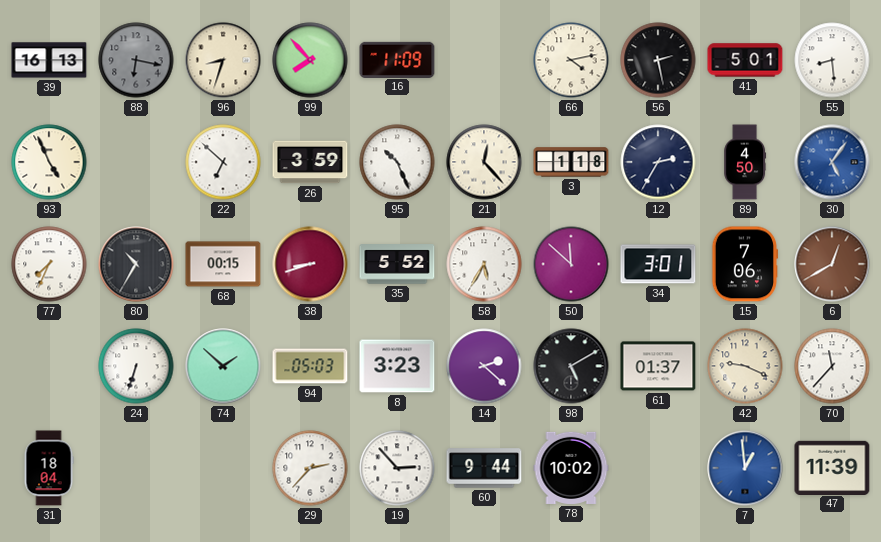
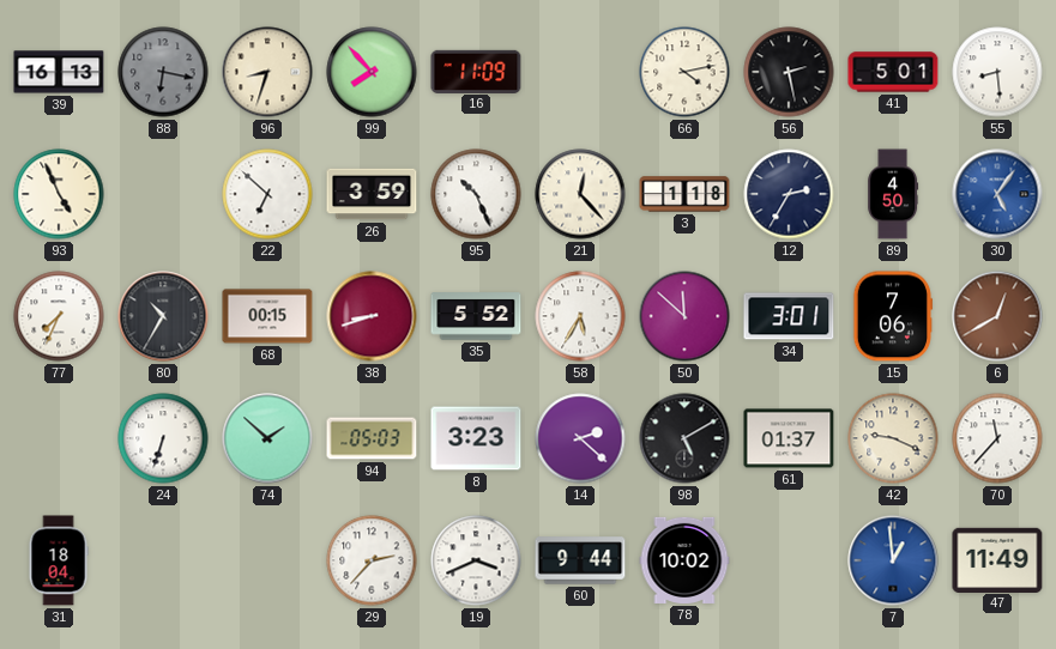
19: 2:53 -> 3:41 (476, 560)
47: 11:39 -> 11:49 (997, 559)
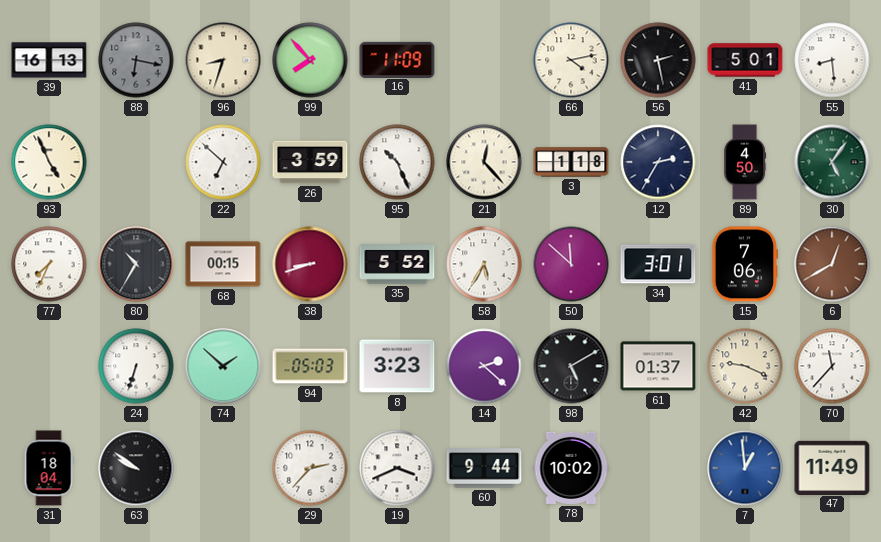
30 dial: blue -> green (832, 162)
63: none -> 9:51 (136, 468)
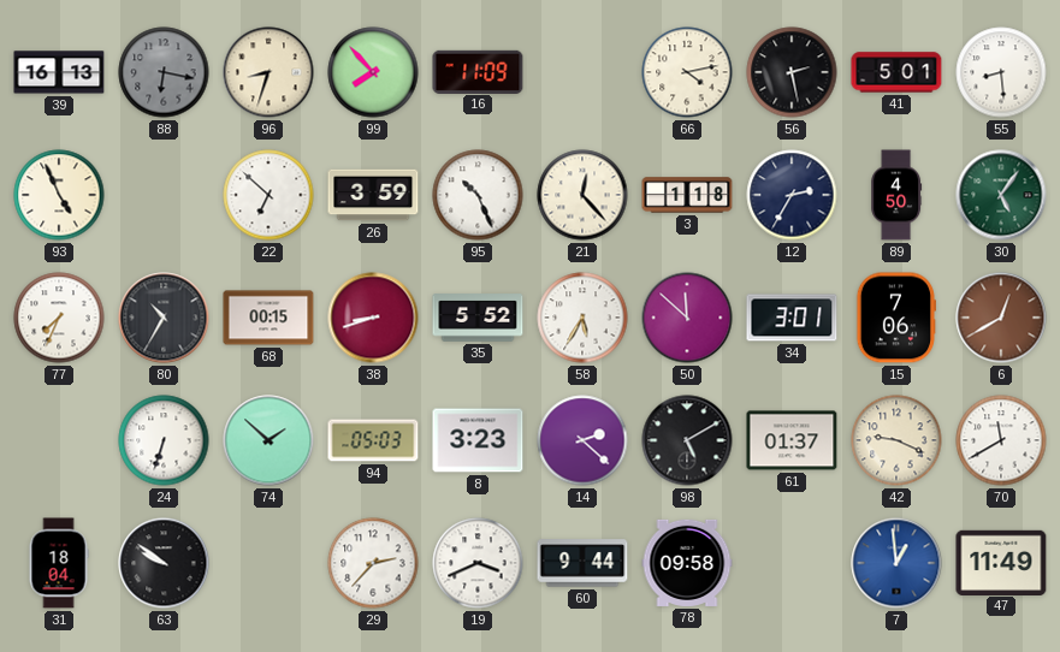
70: 11:37 -> 11:40 (1001, 440)
78: 10:02 -> 09:58 (687, 563)
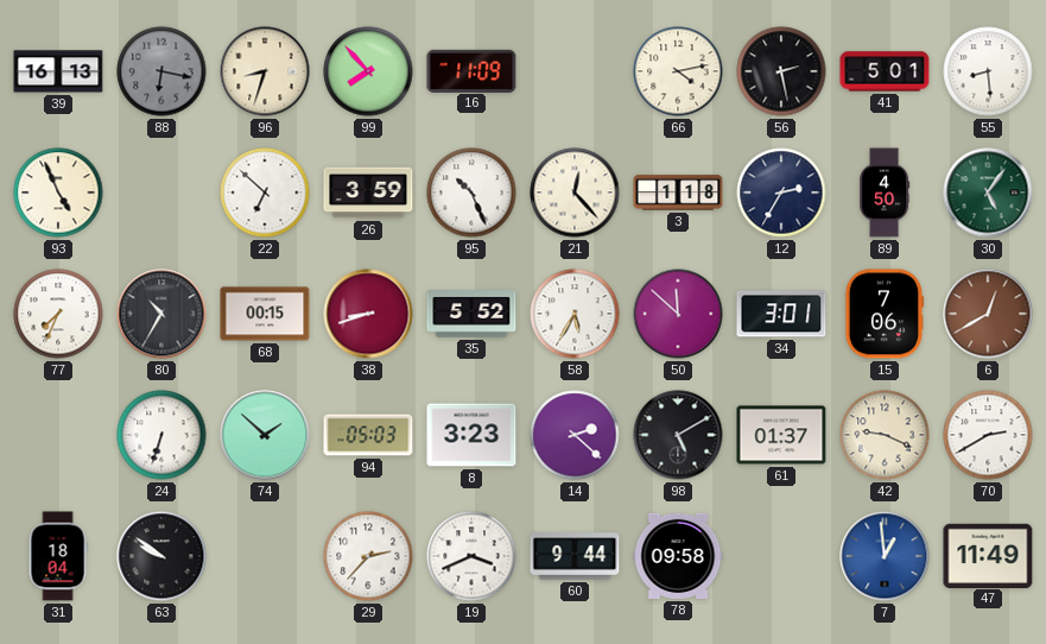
70: 11:40 -> 2:40 (988, 435)
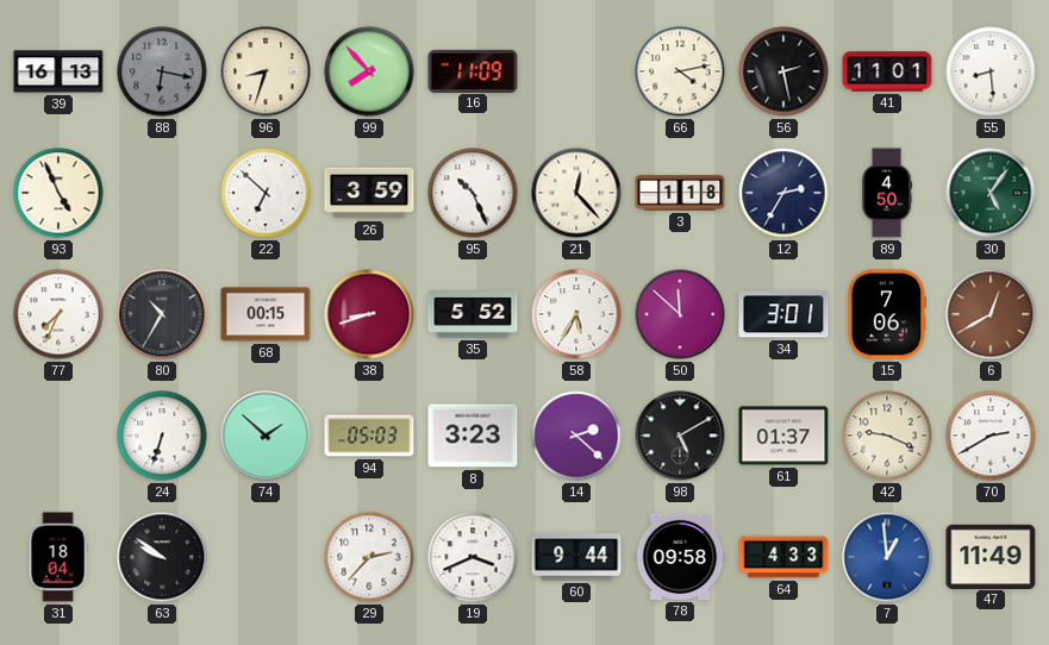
41: 5:01 -> 11:01 (887, 71)
64: none -> 4:33 (783, 557)
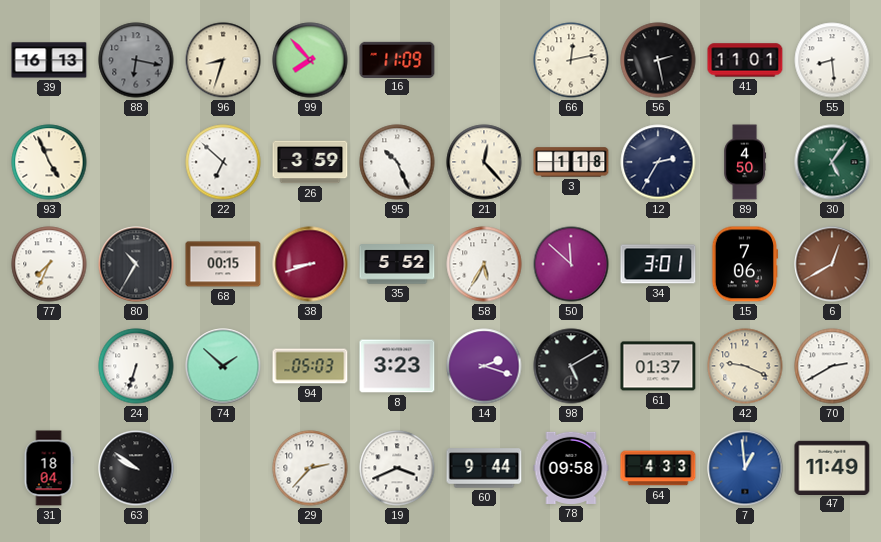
66: 4:13 -> 12:13 (571, 60)
14: 2:22 -> 2:18 (484, 366)
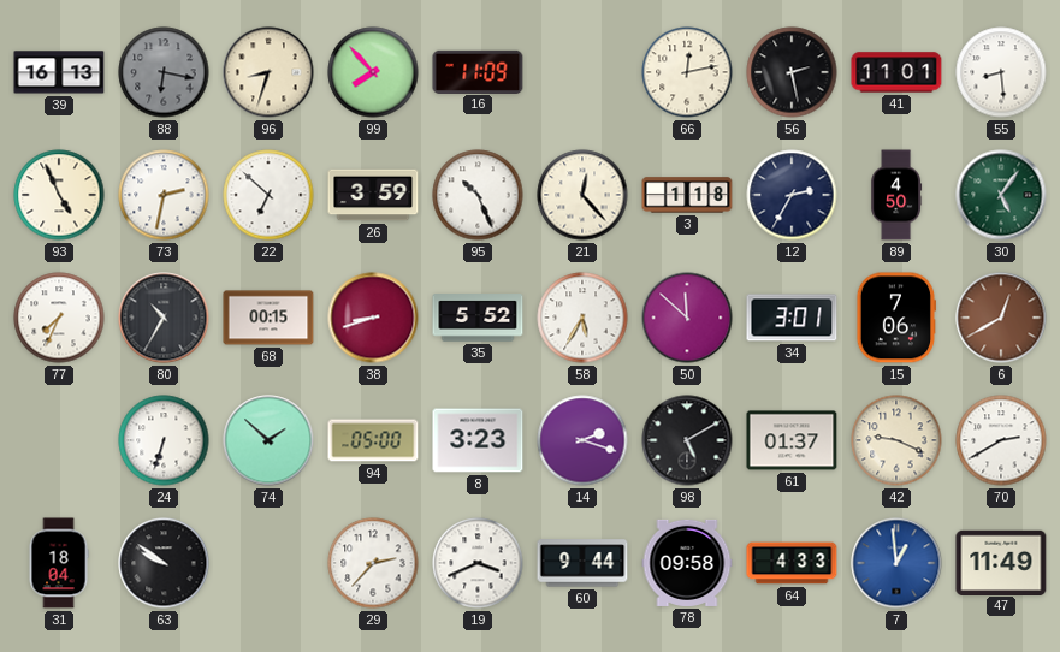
73: none -> 2:32 (164, 195)
94: 05:03 -> 05:00 (373, 440)
